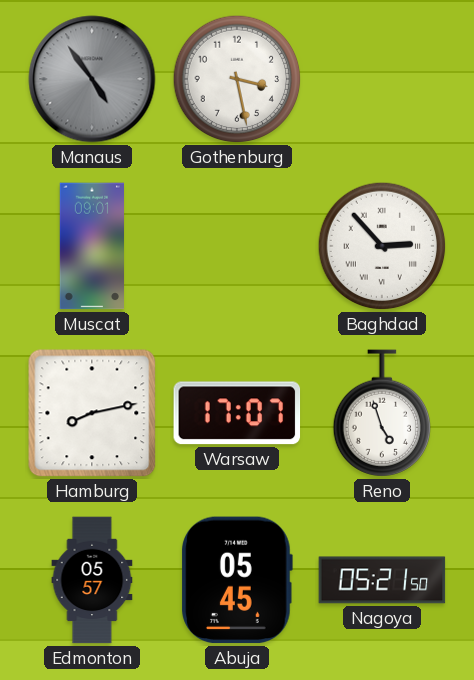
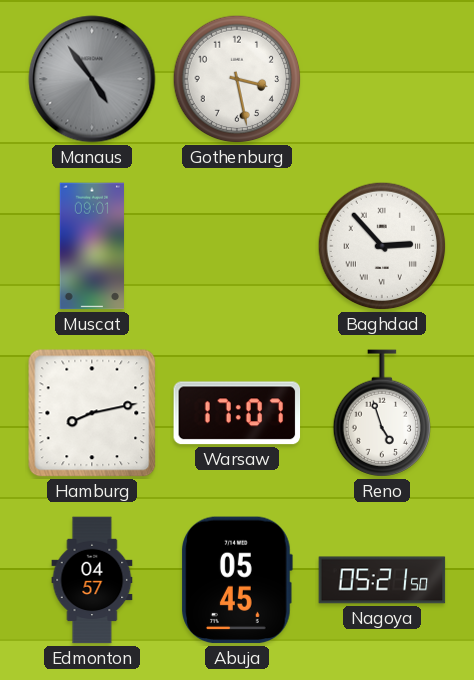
Edmonton: 05:57 -> 04:57 (92, 580)
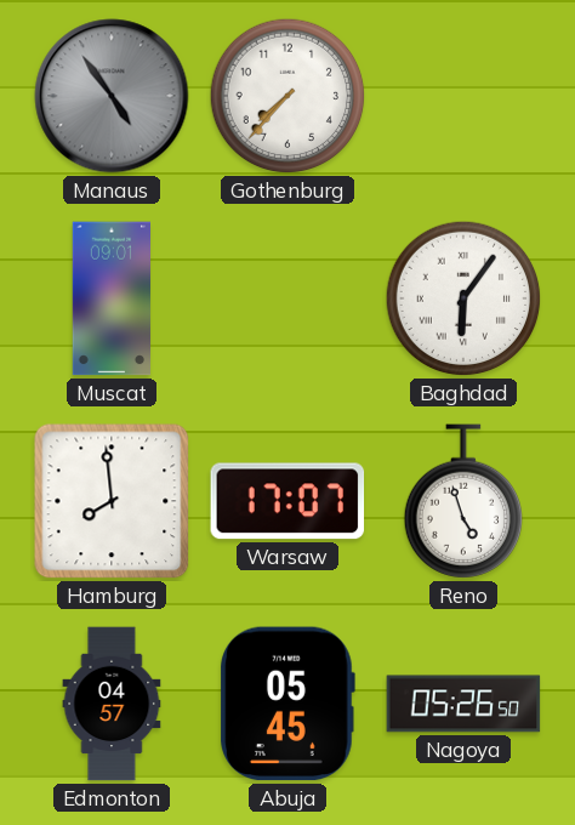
Gothenburg: 3:28 -> 7:37 (287, 96)
Baghdad: 2:53 -> 6:06 (463, 298)
Hamburg: 8:13 -> 7:59 (112, 501)
Nagoya: 05:21 -> 05:26 (463, 704)
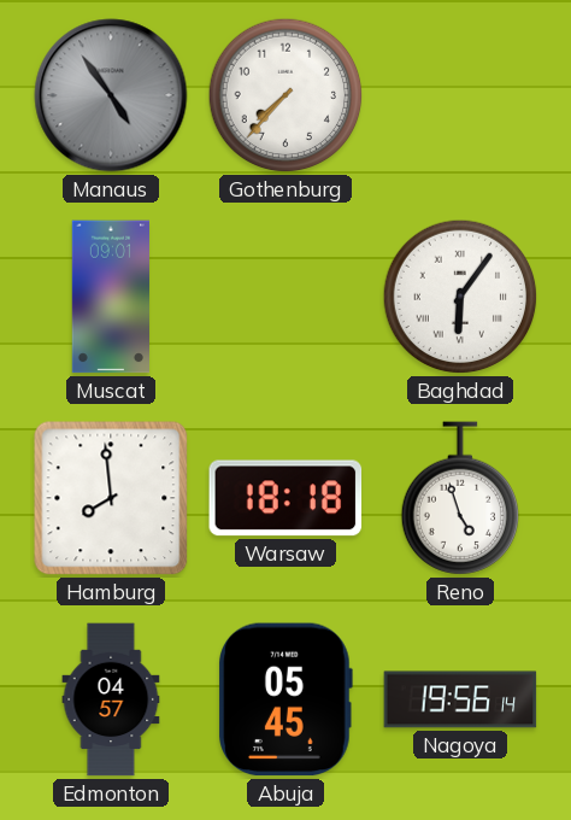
Warsaw: 17:07 -> 18:18 (285, 498)
Nagoya: 05:26 -> 19:56 (460, 699)
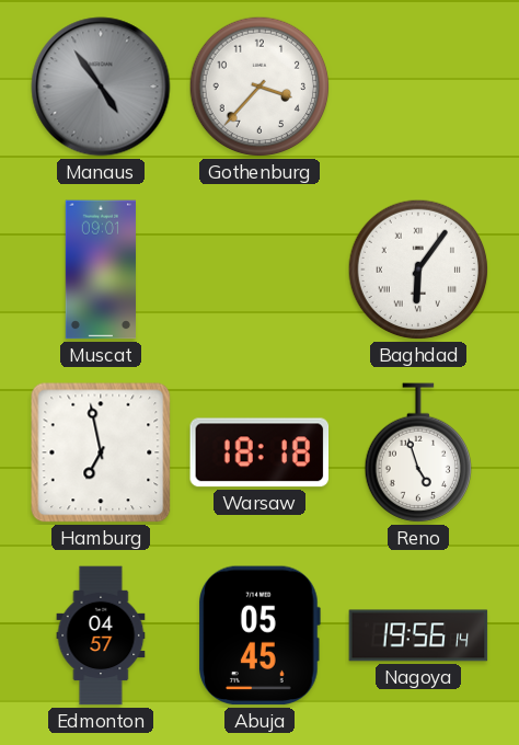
Gothenburg: 7:37 -> 3:37 (259, 87)
Hamburg: 7:59 -> 6:58 (101, 452)
